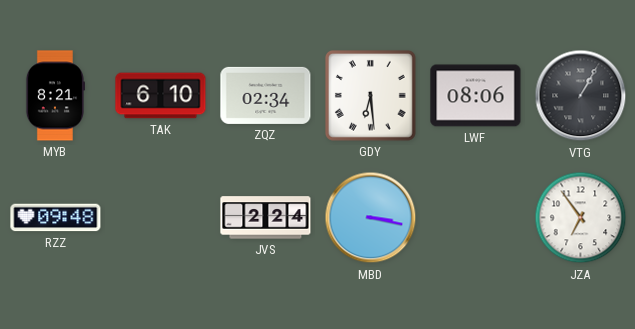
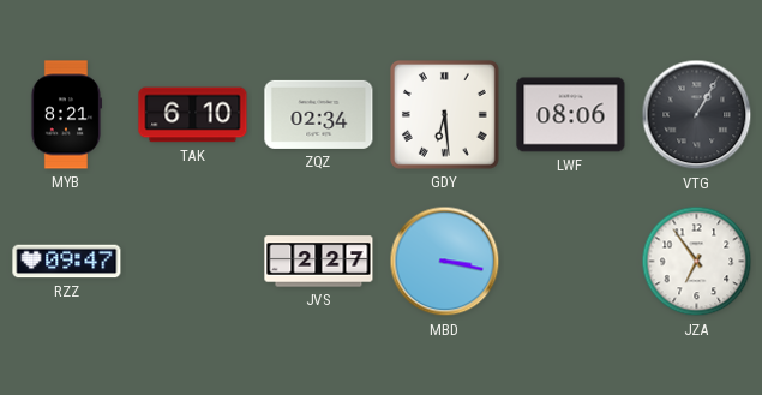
RZZ: 09:48 -> 09:47 (67, 262)
JVS: 2:24 -> 2:27 (319, 262)
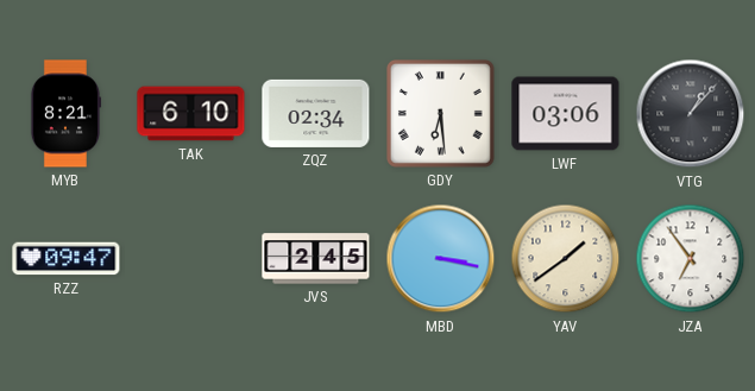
LWF: 08:06 -> 03:06 (566, 114)
VTG: 1:05 -> 1:07 (691, 114)
JVS: 2:27 -> 2:45 (316, 259)
YAV: none -> 1:39 (566, 259)
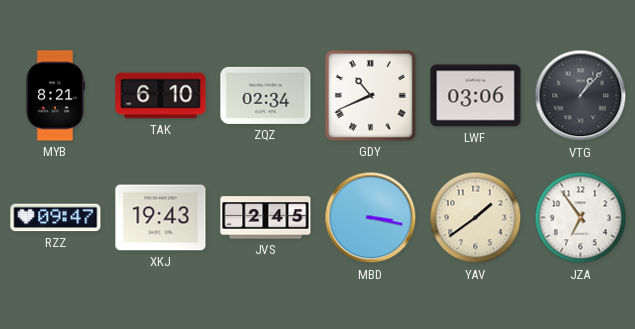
GDY: 6:29 -> 10:41 (370, 95)
XKJ: none -> 19:43 (161, 218)
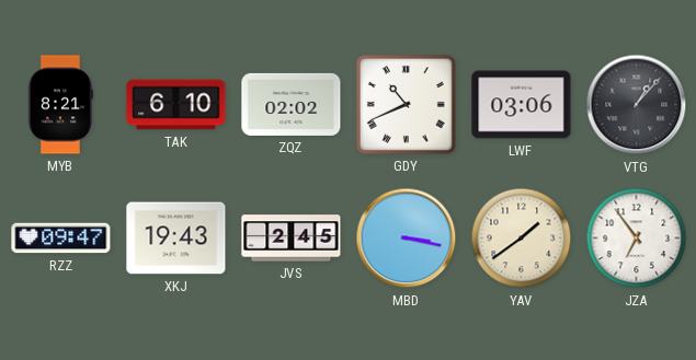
ZQZ: 02:34 -> 02:02 (292, 104)
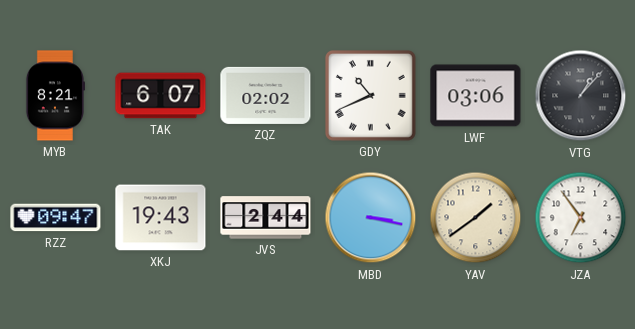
TAK: 6:10 -> 6:07 (161, 96)
JVS: 2:45 -> 2:44 (266, 218)
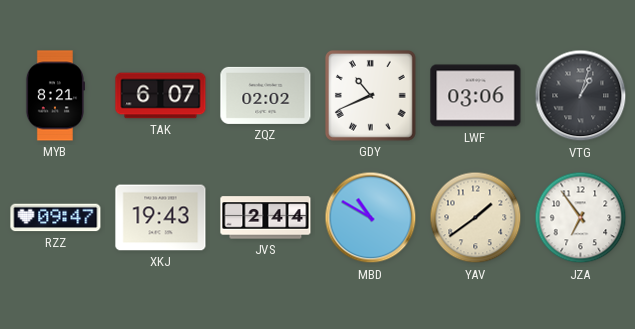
VTG: 1:07 -> 1:03 (581, 96)
MBD: 3:17 -> 10:50 (371, 218)
